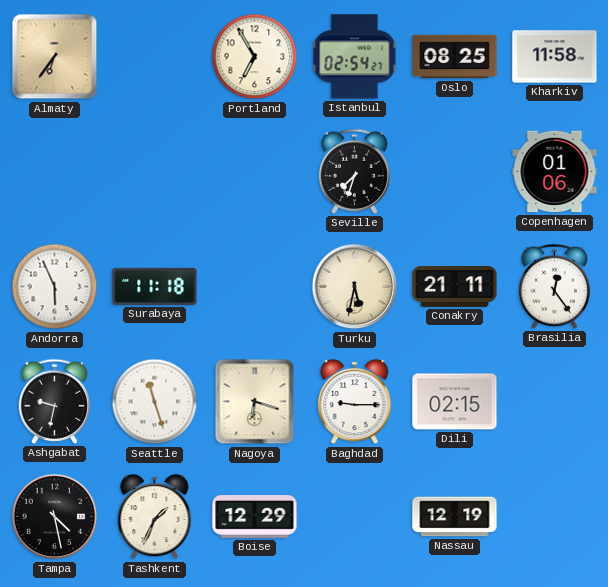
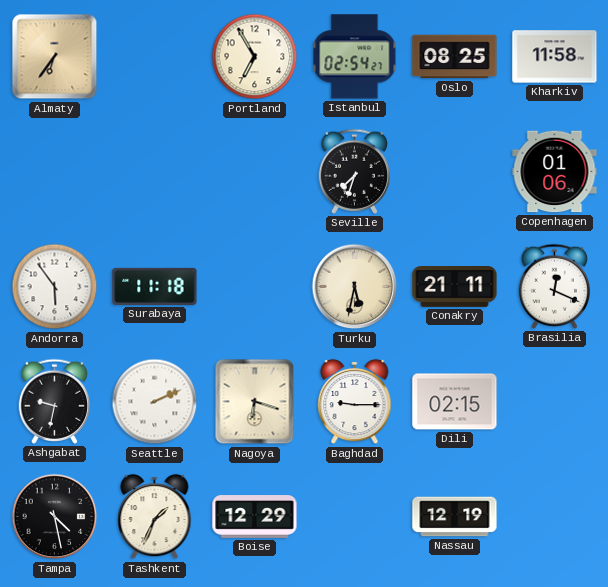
Andorra: 5:56 -> 5:54 (55, 287)
Brasilia: 12:24 -> 12:19 (554, 286)
Seattle: 11:27 -> 2:11 (155, 402)
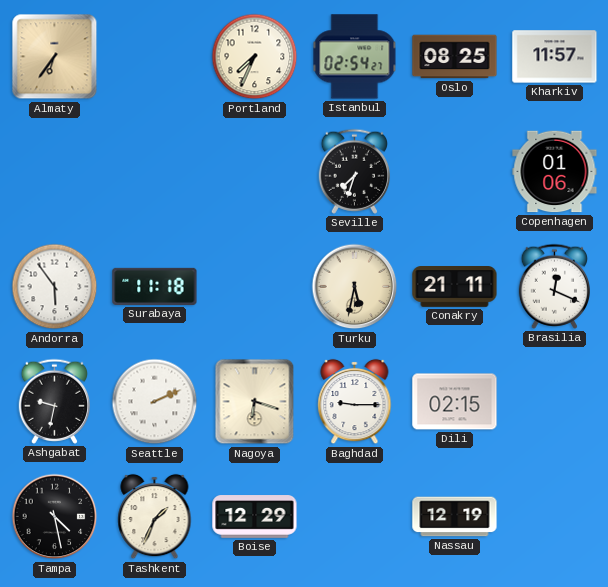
Portland: 6:55 -> 7:34 (255, 57)
Kharkiv: 11:58 -> 11:57 (555, 57)
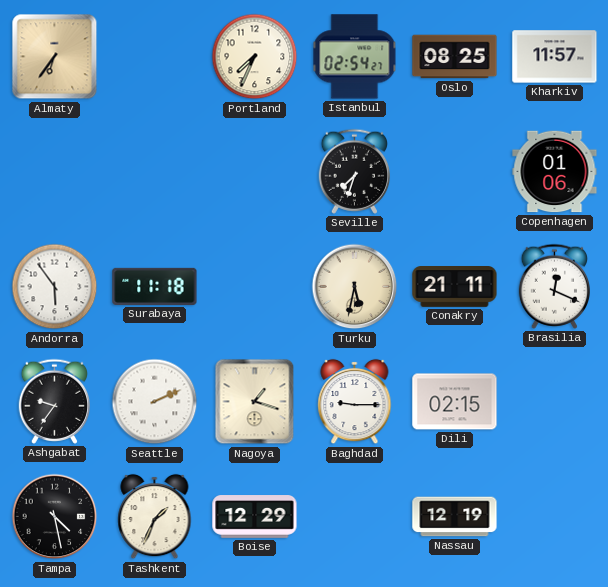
Ashgabat: 9:32 -> 9:36 (54, 401)
Nagoya: 6:18 -> 1:18 (255, 402)
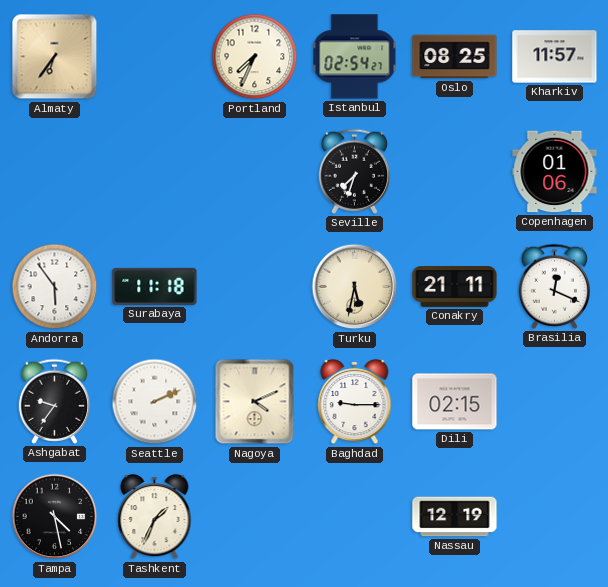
Nagoya: 1:18 -> 4:11 (255, 402)
Boise: 12:29 -> none (255, 517)
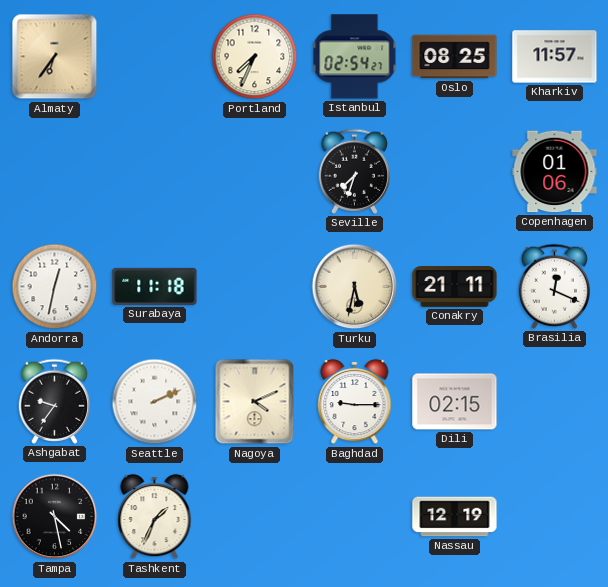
Andorra: 5:54 -> 12:32 (55, 287)
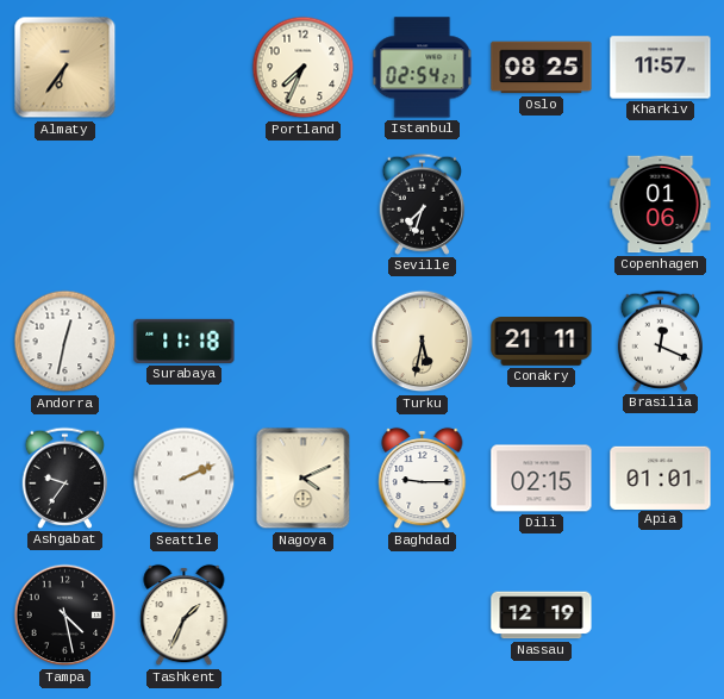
Apia: none -> 01:01 (661, 478)
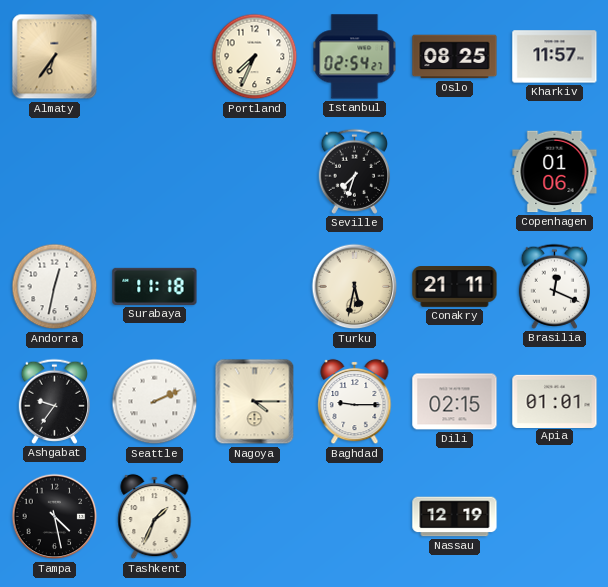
Nagoya: 4:11 -> 4:15 (255, 402)
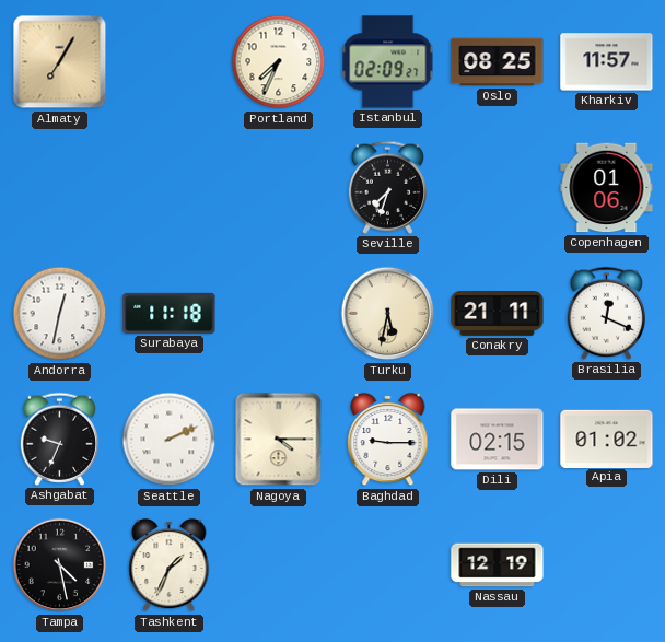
Almaty: 6:36 -> 7:05 (60, 62)
Istanbul: 02:54 -> 02:09 (388, 62)
Ashgabat: 9:36 -> 9:34 (59, 439)
Apia: 01:01 -> 01:02 (607, 439)
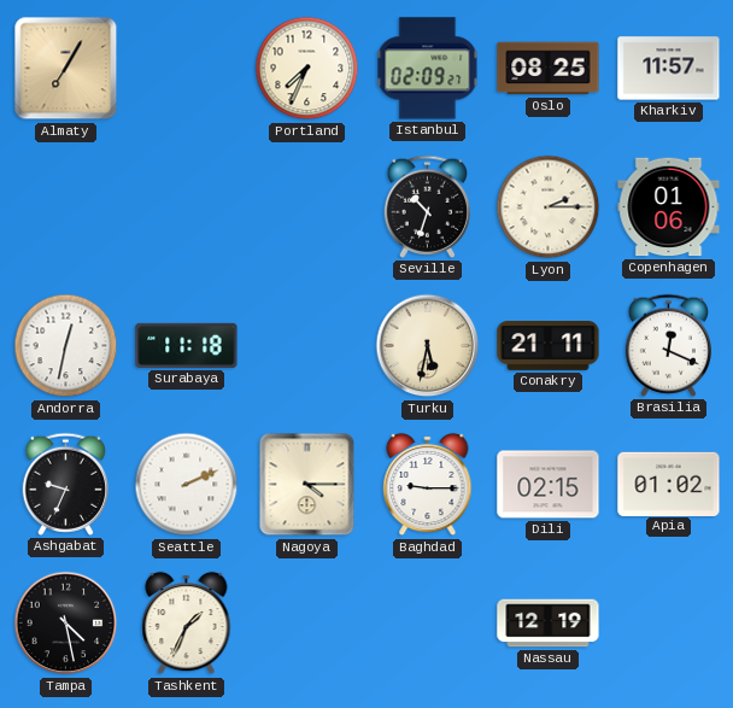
Seville: 7:33 -> 10:33 (427, 206)
Lyon: none -> 2:15 (549, 207)
